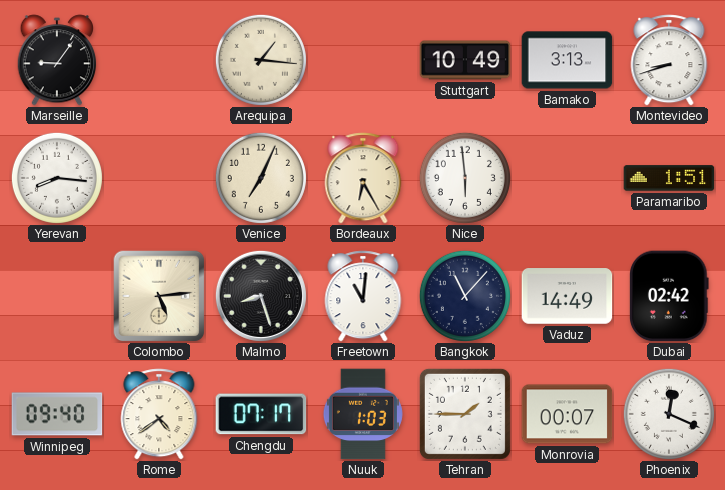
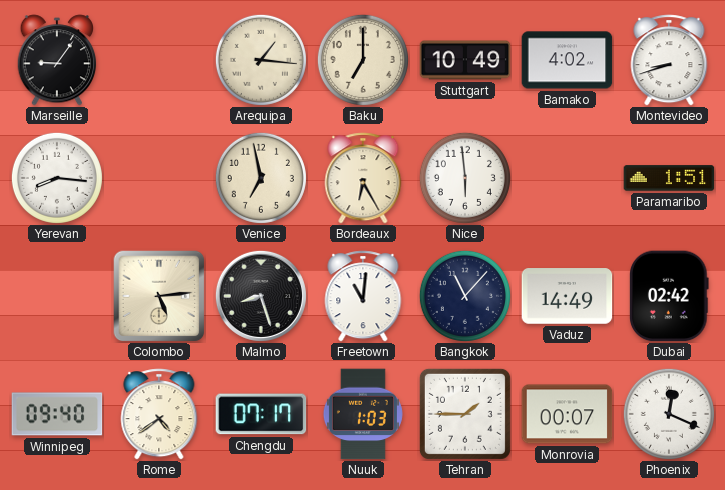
Baku: none -> 7:00 (363, 60)
Bamako: 3:13 -> 4:02 (567, 60)
Venice: 7:04 -> 6:58 (261, 178)
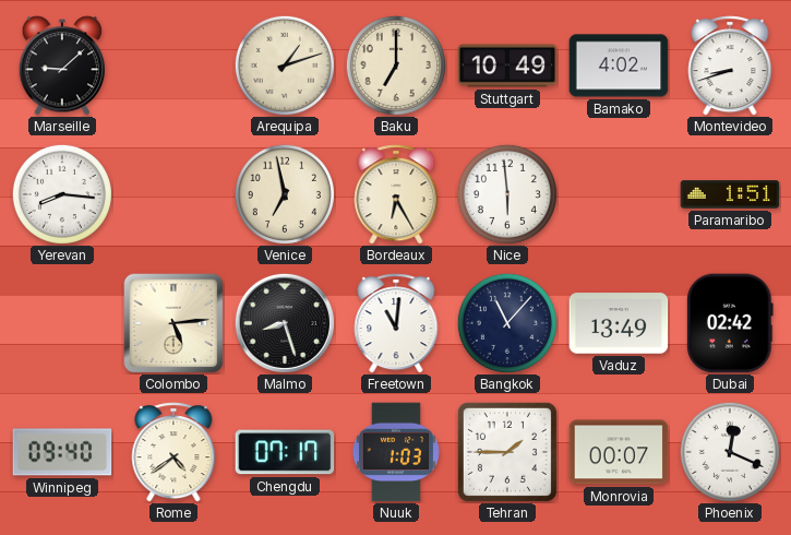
Marseille: 9:06 -> 9:08 (62, 66)
Arequipa: 1:16 -> 1:12 (285, 66)
Vaduz: 14:49 -> 13:49 (619, 323)
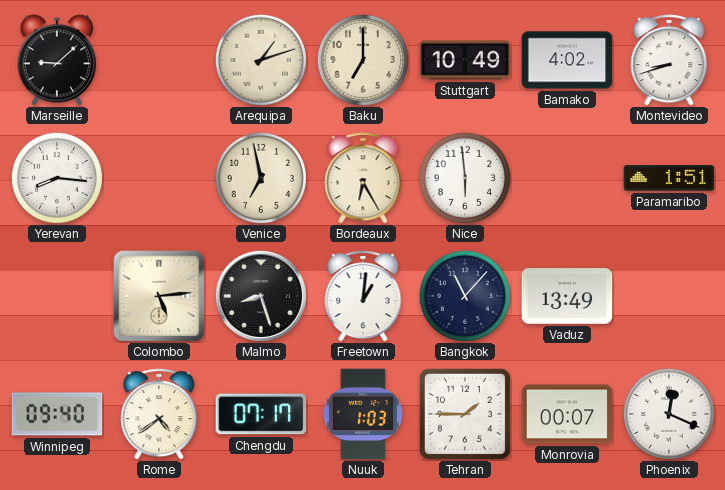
Freetown: 11:01 -> 1:01 (363, 296)
Dubai: 02:42 -> none (731, 323)
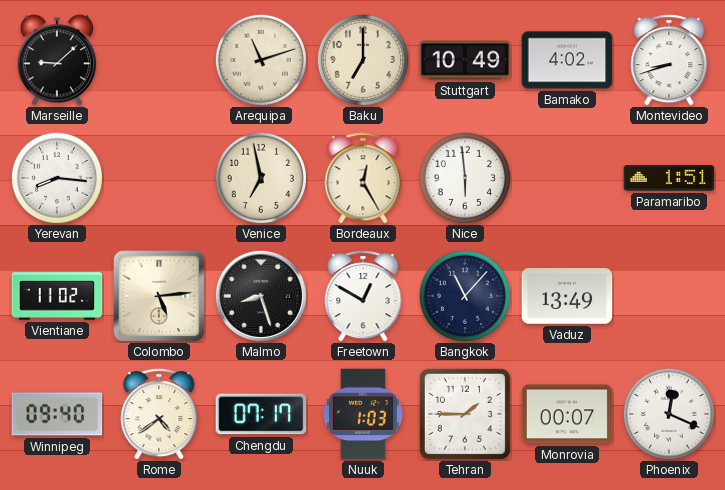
Arequipa: 1:12 -> 11:12 (261, 60)
Bordeaux: 6:25 -> 12:25 (363, 178)
Vientiane: none -> 11:02 (57, 296)
Freetown: 1:01 -> 12:50 (363, 296)
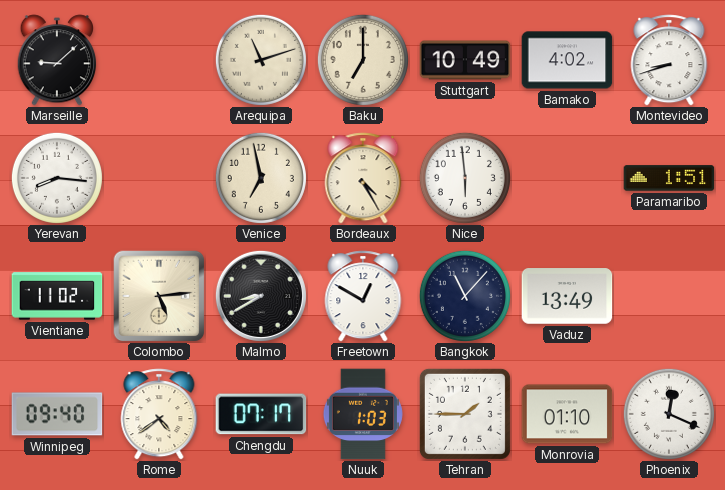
Bordeaux: 12:25 -> 4:25 (363, 178)
Malmo: 8:27 -> 8:40 (261, 296)
Monrovia: 00:07 -> 01:10 (567, 414)
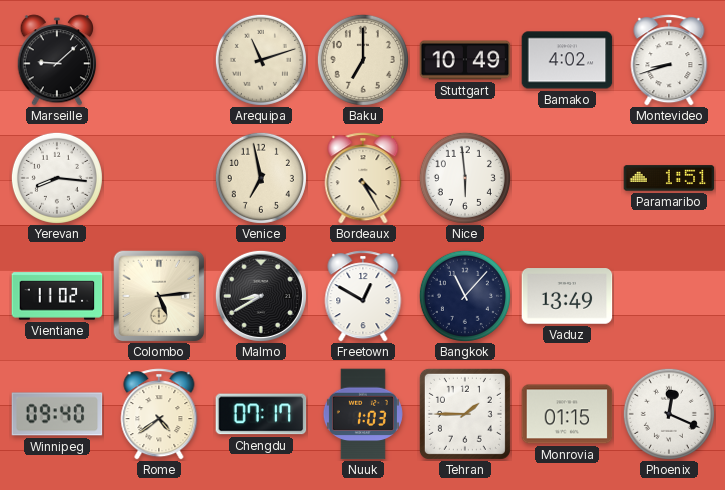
Monrovia: 01:10 -> 01:15 (567, 414)
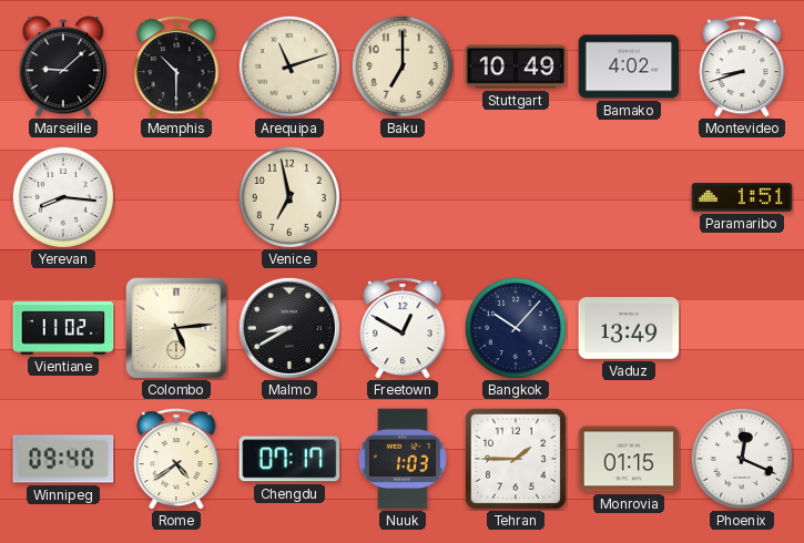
Memphis: none -> 10:30 (176, 66)
Bordeaux: 4:25 -> none (363, 178)
Nice: 5:59 -> none (465, 178)
Bangkok: 11:07 -> 10:07 (516, 328)
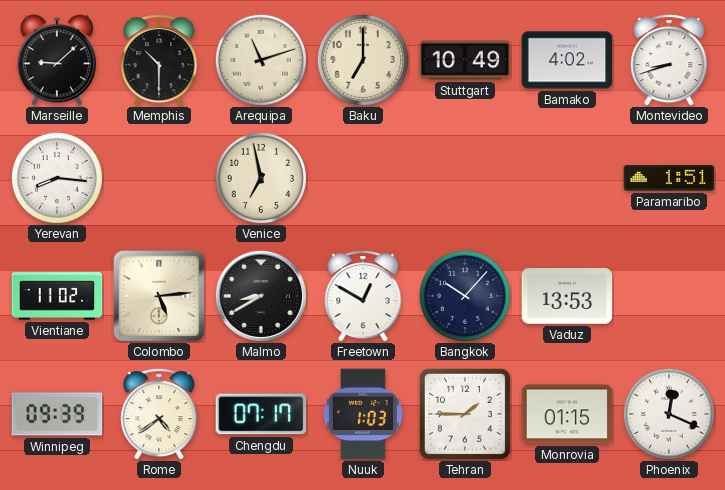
Vaduz: 13:49 -> 13:53 (567, 296)
Winnipeg: 09:40 -> 09:39 (57, 414)
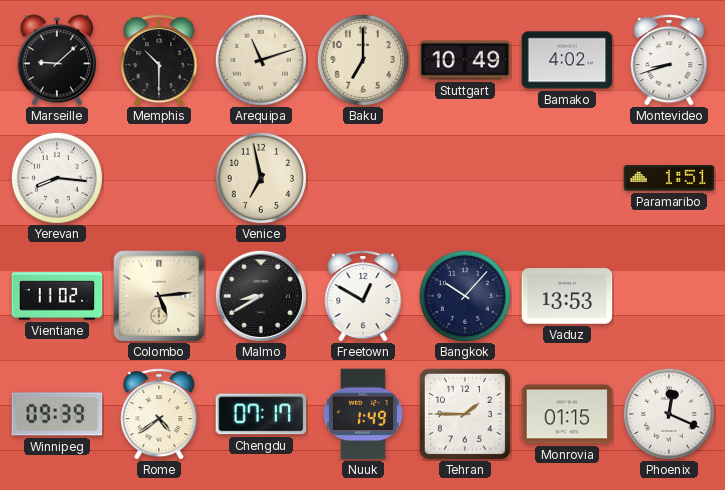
Nuuk: 1:03 -> 1:49 (363, 414)
